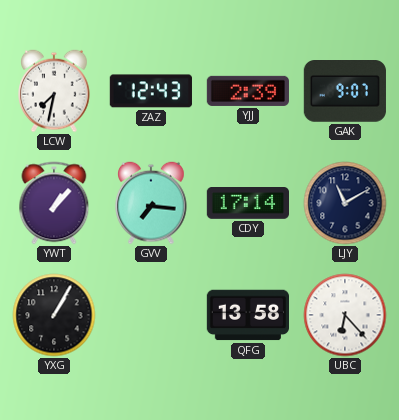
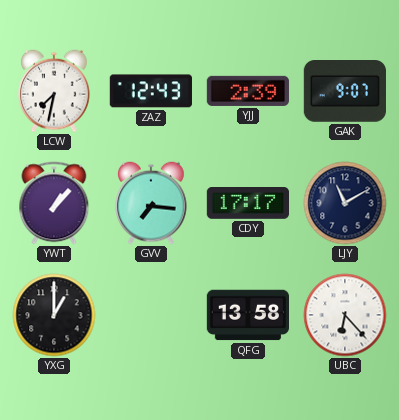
CDY: 17:14 -> 17:17 (247, 204)
YXG: 1:05 -> 1:00 (54, 315)
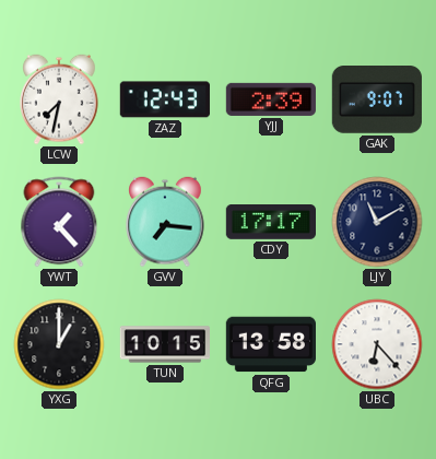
YWT: 1:07 -> 1:23 (59, 222)
TUN: none -> 10:15 (164, 344)
